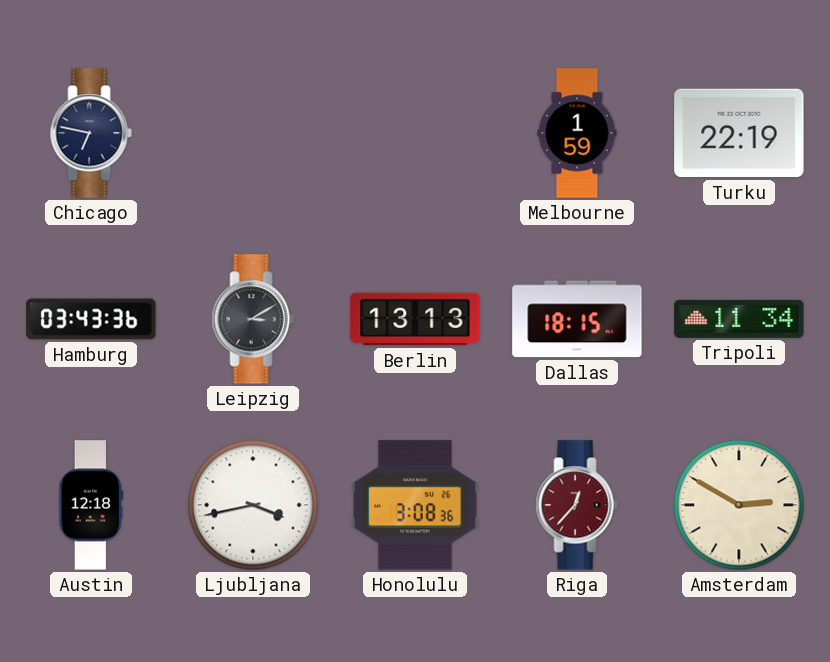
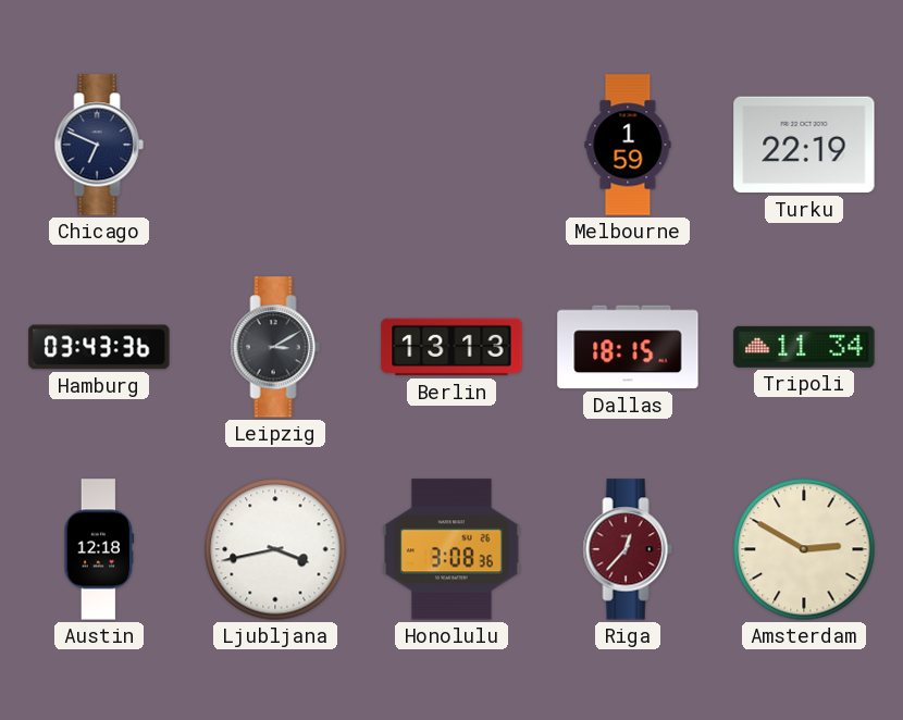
Chicago: 6:47 -> 6:49 (99, 145)
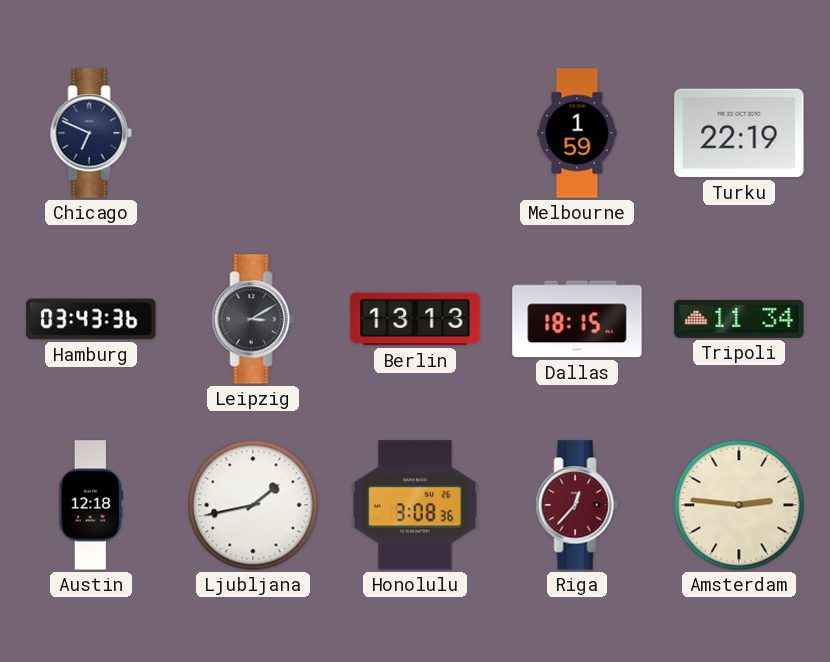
Ljubljana: 3:43 -> 1:43 (253, 505)
Amsterdam: 2:50 -> 2:46 (739, 505)
